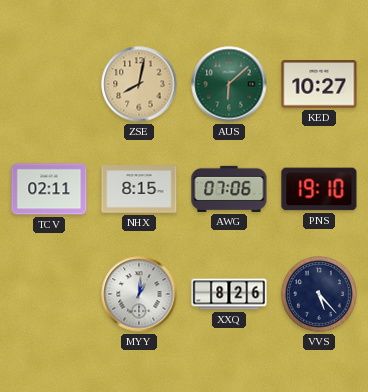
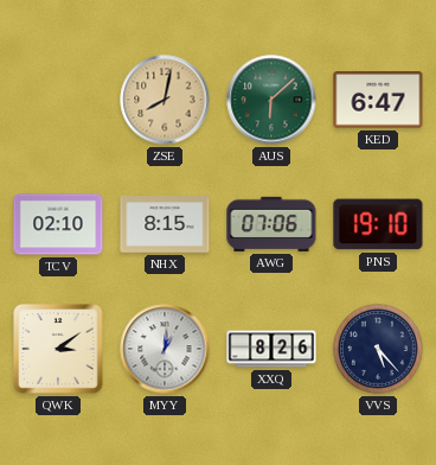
KED: 10:27 -> 6:47 (378, 100)
TCV: 02:11 -> 02:10 (58, 224)
QWK: none -> 3:09 (59, 350)
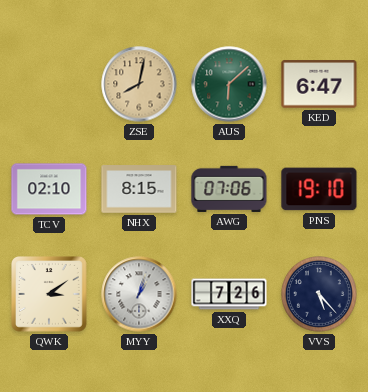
MYY: 1:01 -> 1:03 (139, 294)
XXQ: 8:26 -> 7:26 (229, 294)
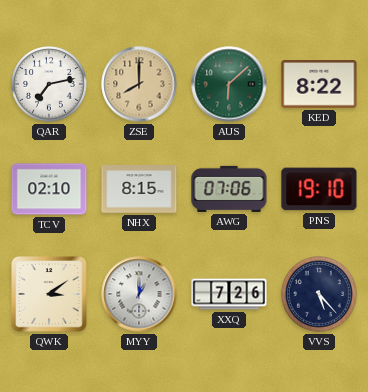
QAR: none -> 7:13 (49, 84)
ZSE: 8:02 -> 8:00 (139, 84)
KED: 6:47 -> 8:22 (319, 84)
MYY: 1:03 -> 1:00 (139, 294)
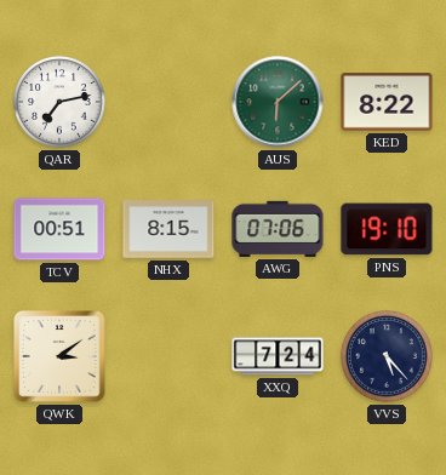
ZSE: 8:00 -> none (139, 84)
TCV: 02:10 -> 00:51 (59, 229)
MYY: 1:00 -> none (139, 294)
XXQ: 7:26 -> 7:24 (278, 356)
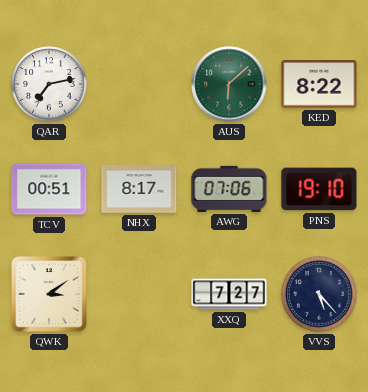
NHX: 8:15 -> 8:17 (139, 189)
XXQ: 7:24 -> 7:27 (229, 294)
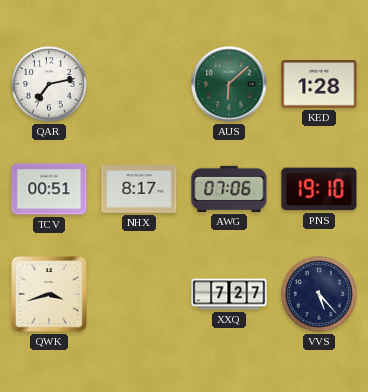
KED: 8:22 -> 1:28 (319, 84)
QWK: 3:09 -> 3:42 (50, 295)
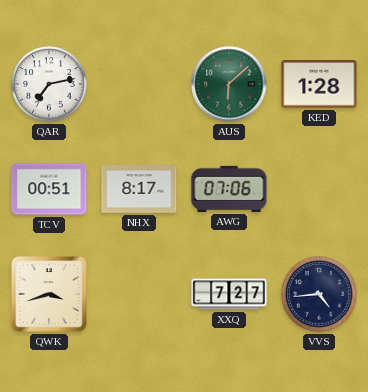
PNS: 19:10 -> none (319, 189)
VVS: 5:23 -> 4:44 (319, 294)
